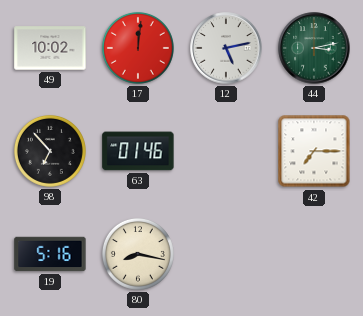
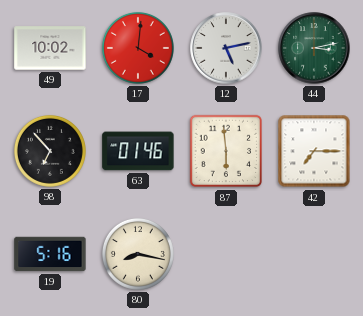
17: 12:01 -> 4:01 (138, 48)
87: none -> 5:59 (226, 151)
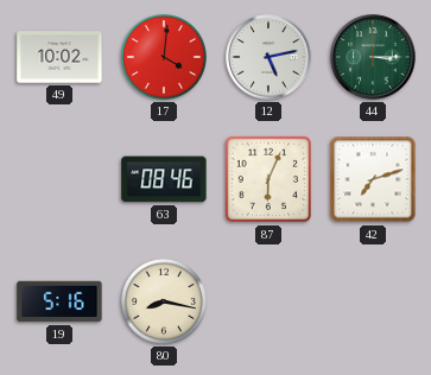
44: 3:13 -> 3:15 (373, 57)
98: 6:53 -> none (50, 151)
63: 01:46 -> 08:46 (164, 179)
87: 5:59 -> 6:04 (268, 179)
42: 7:15 -> 7:12 (373, 179)
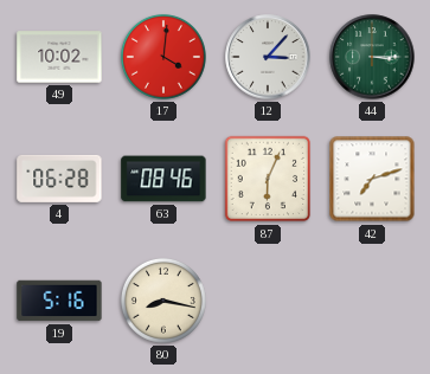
12: 5:13 -> 3:07 (268, 57)
4: none -> 06:28 (59, 179)
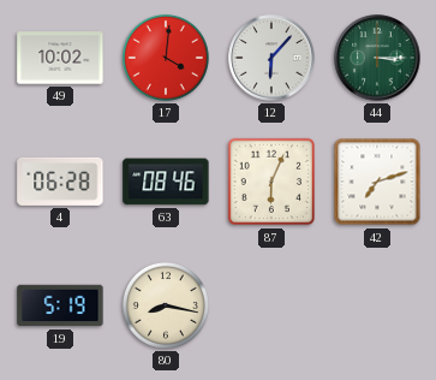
12: 3:07 -> 6:07 (271, 58)
19: 5:16 -> 5:19 (60, 305)
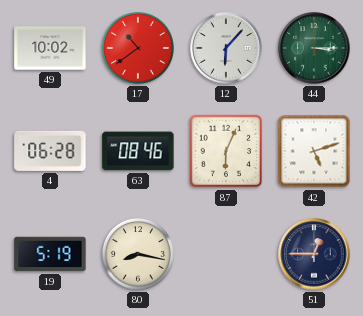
17: 4:01 -> 10:39 (138, 48)
42: 7:12 -> 5:12 (314, 151)
51: none -> 12:45 (314, 254)
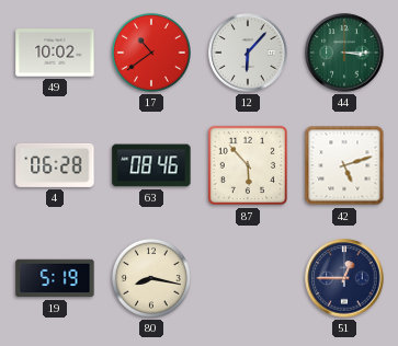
87: 6:04 -> 5:53 (248, 165)
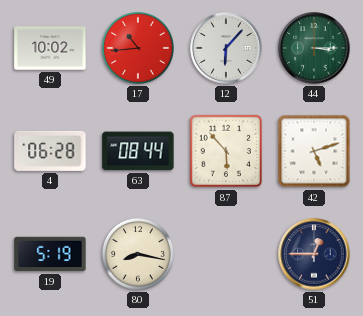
17: 10:39 -> 10:44 (138, 48)
63: 08:46 -> 08:44 (138, 151)
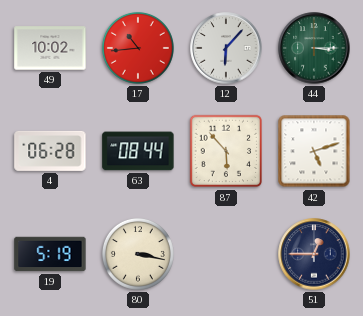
80: 8:17 -> 3:17 (138, 254)
